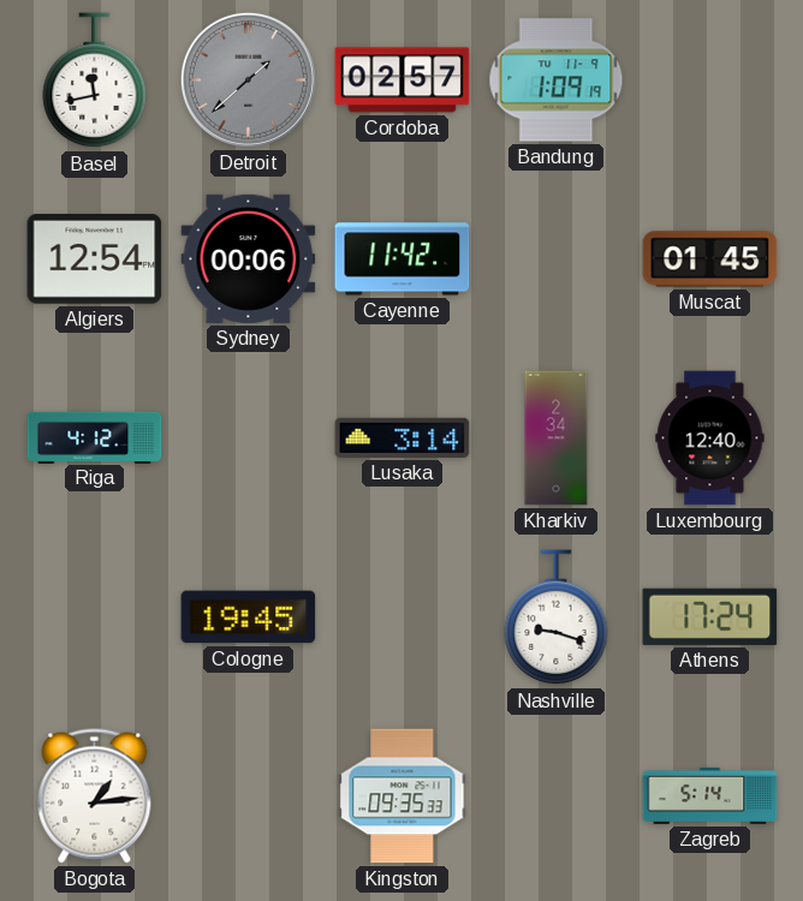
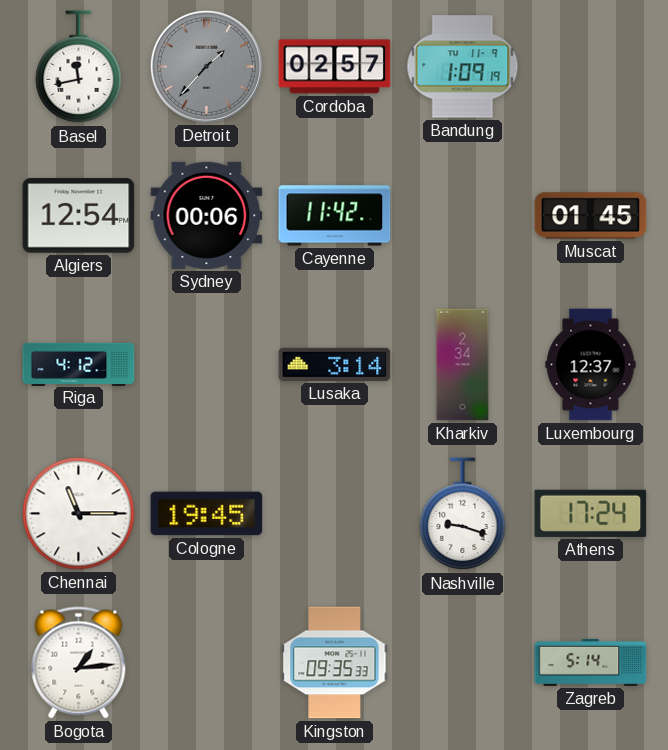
Detroit: 1:38 -> 1:37 (206, 66)
Luxembourg: 12:40 -> 12:37 (591, 365)
Chennai: none -> 11:15 (79, 514)
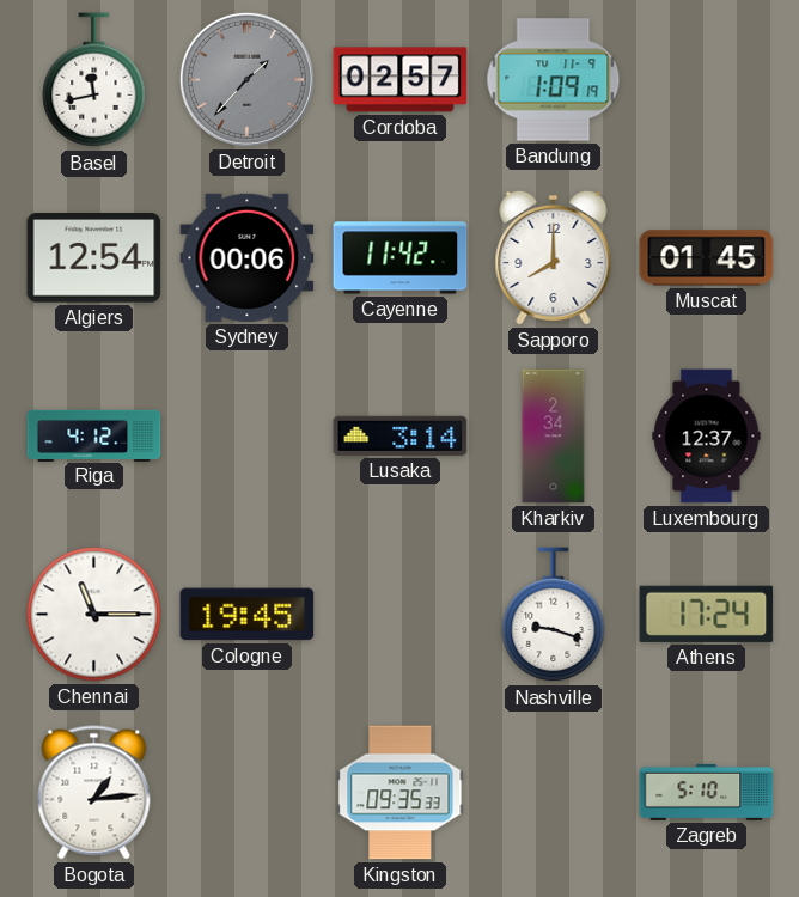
Sapporo: none -> 8:00 (554, 257)
Zagreb: 5:14 -> 5:10 (707, 792)
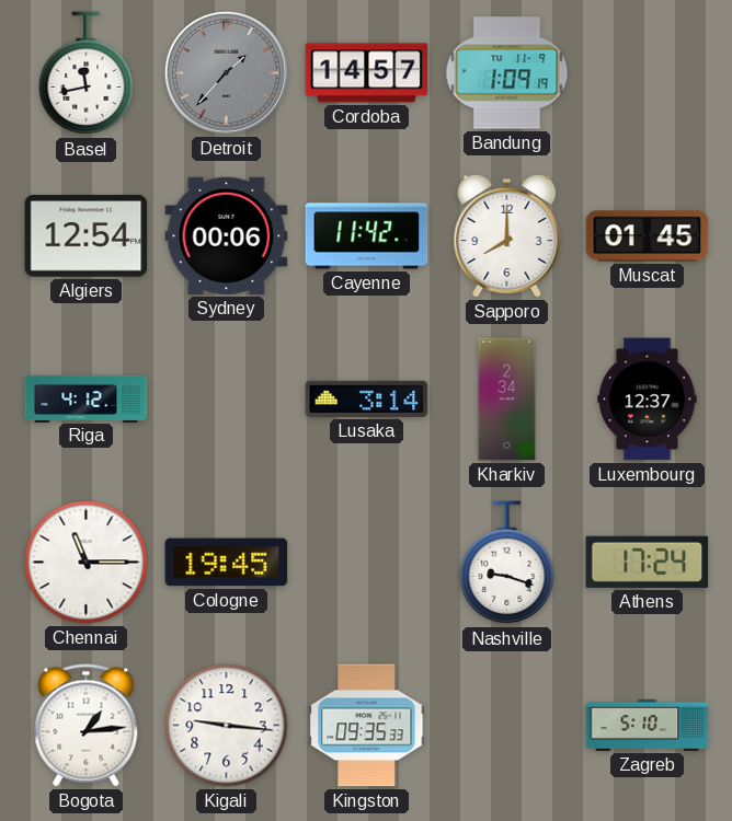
Cordoba: 02:57 -> 14:57 (367, 73)
Kigali: none -> 9:16 (227, 726)
